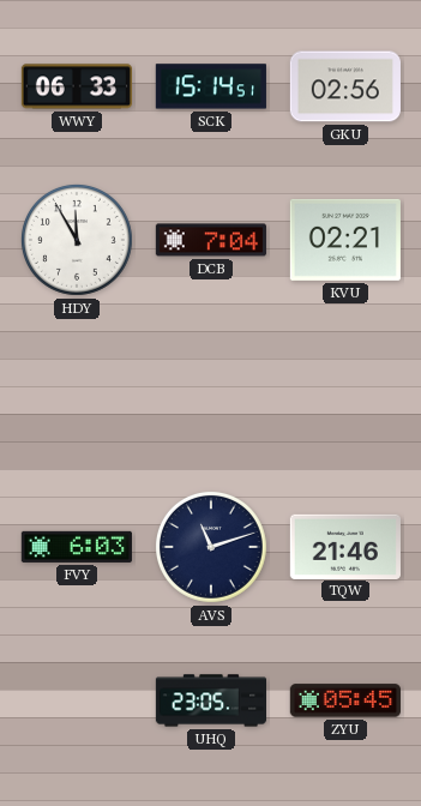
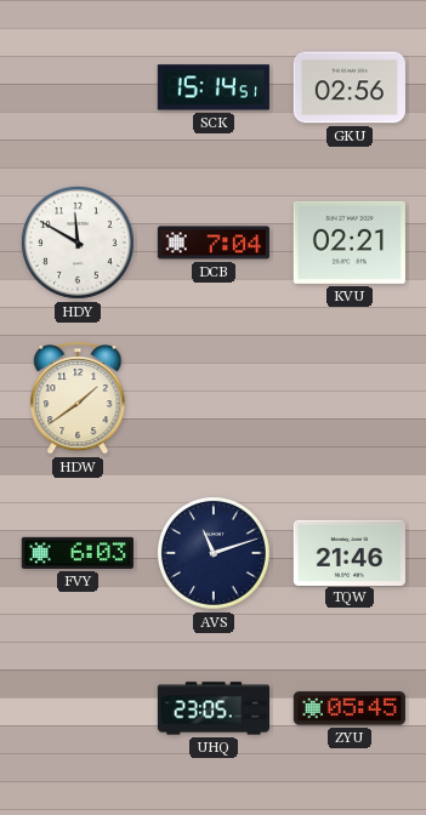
WWY: 06:33 -> none (76, 86)
HDY: 11:55 -> 11:50 (78, 243)
HDW: none -> 1:39 (78, 398)
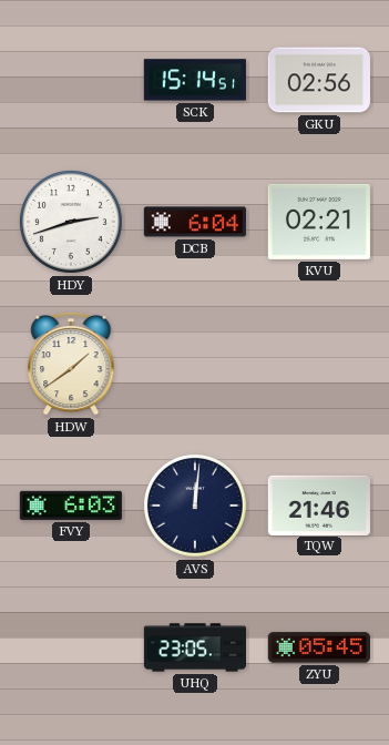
HDY: 11:50 -> 2:42 (71, 222)
DCB: 7:04 -> 6:04 (195, 222)
AVS: 11:12 -> 12:01 (195, 506)
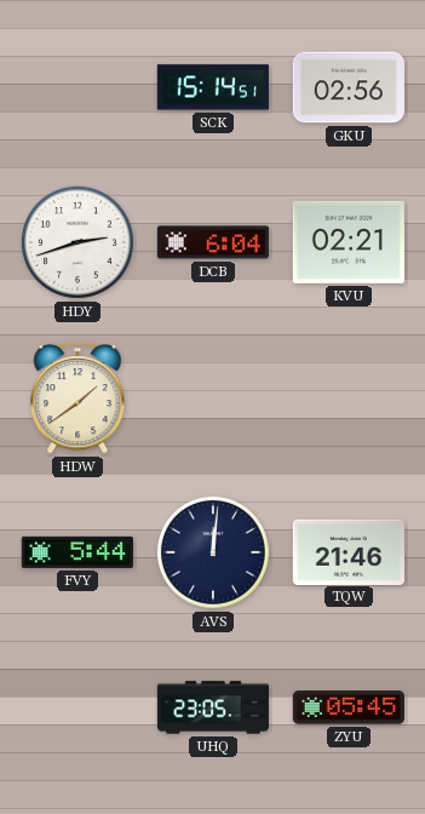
FVY: 6:03 -> 5:44 (77, 552)
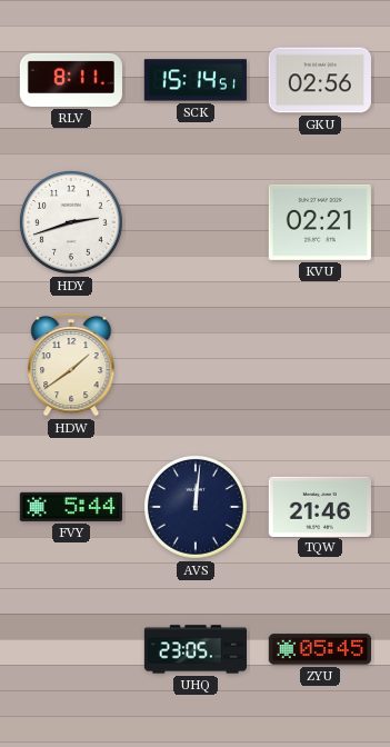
RLV: none -> 8:11 (71, 80)
DCB: 6:04 -> none (213, 242)
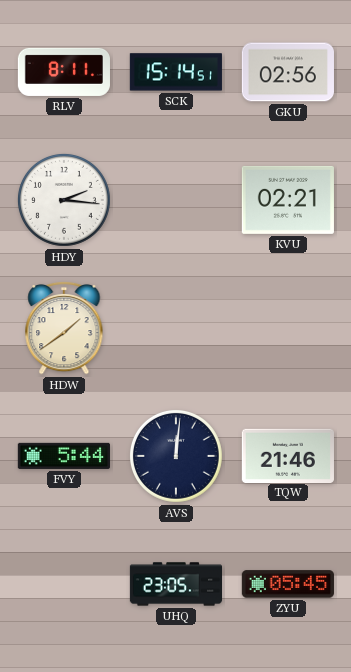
HDY: 2:42 -> 2:16 (64, 200)
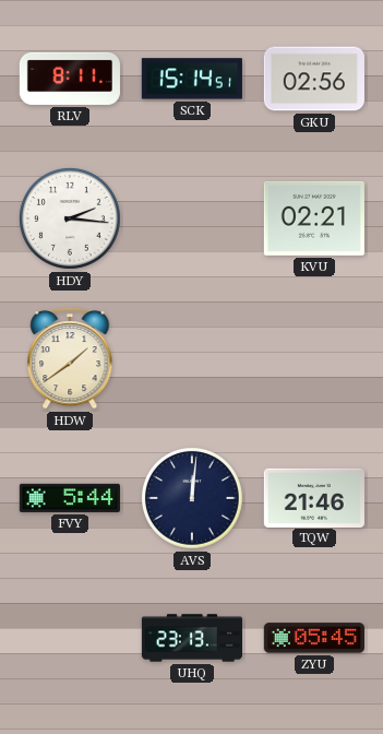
UHQ: 23:05 -> 23:13 (191, 638)
